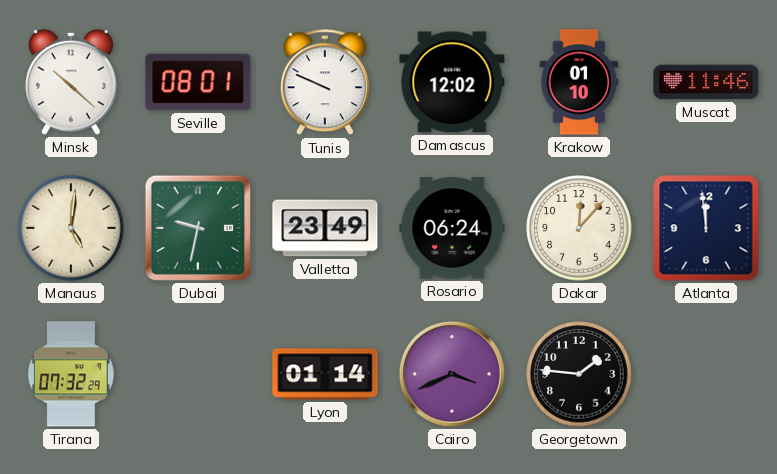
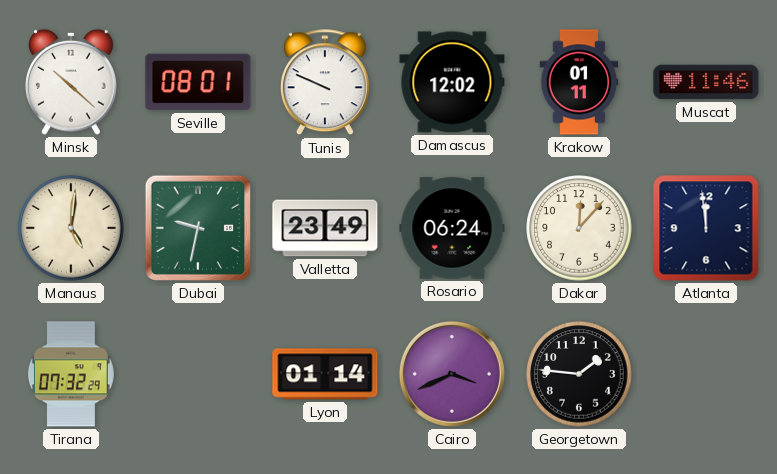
Krakow: 01:10 -> 01:11 (579, 82)
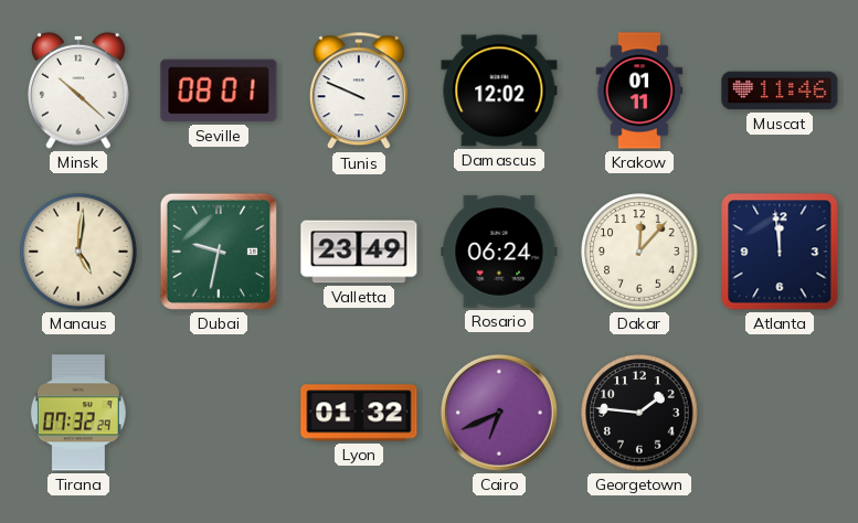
Lyon: 01:14 -> 01:32 (359, 413)
Cairo: 3:41 -> 6:41 (499, 413)
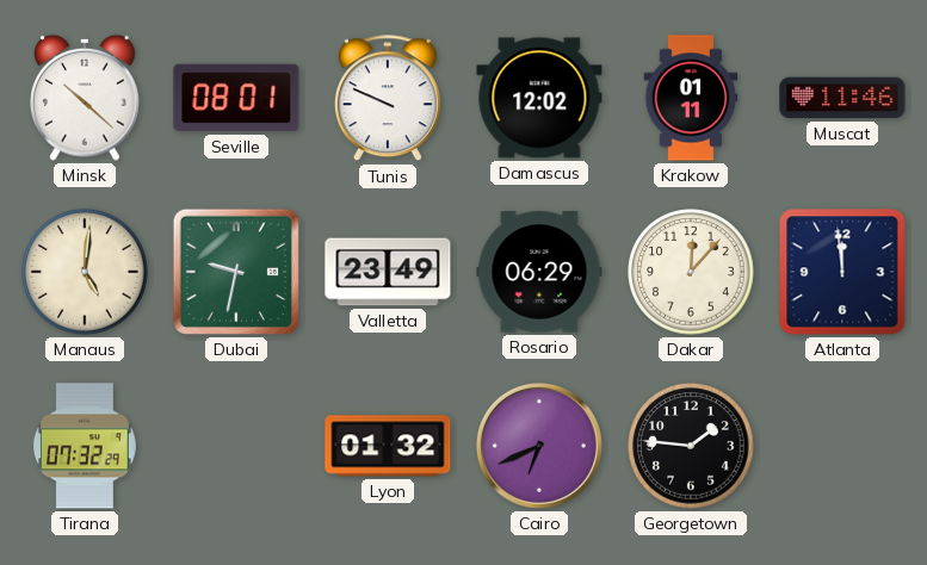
Rosario: 06:24 -> 06:29 (539, 272)
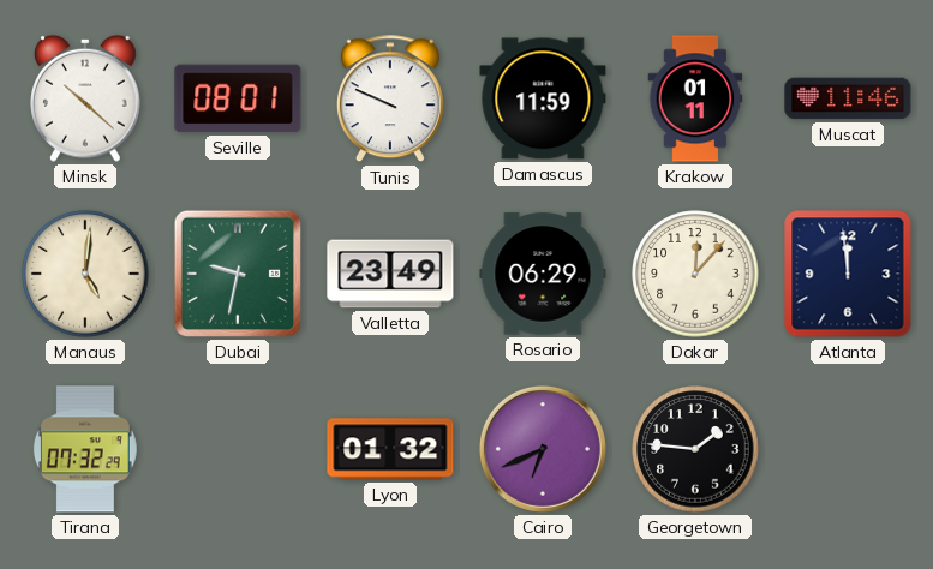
Damascus: 12:02 -> 11:59 (543, 98)
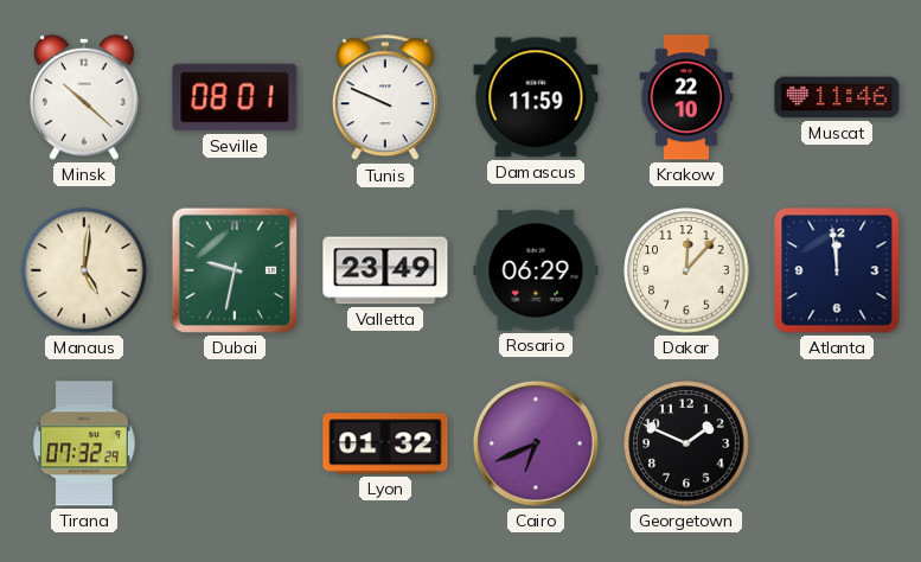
Krakow: 01:11 -> 22:10 (686, 97)
Georgetown: 1:46 -> 1:49 (686, 443)
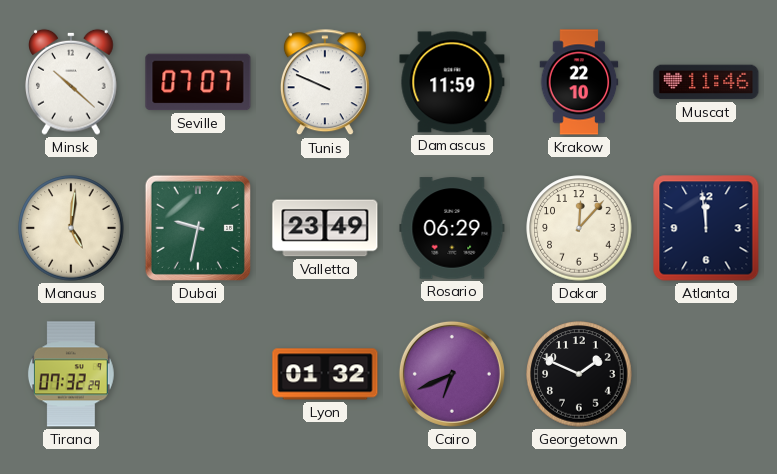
Seville: 08:01 -> 07:07 (198, 82)
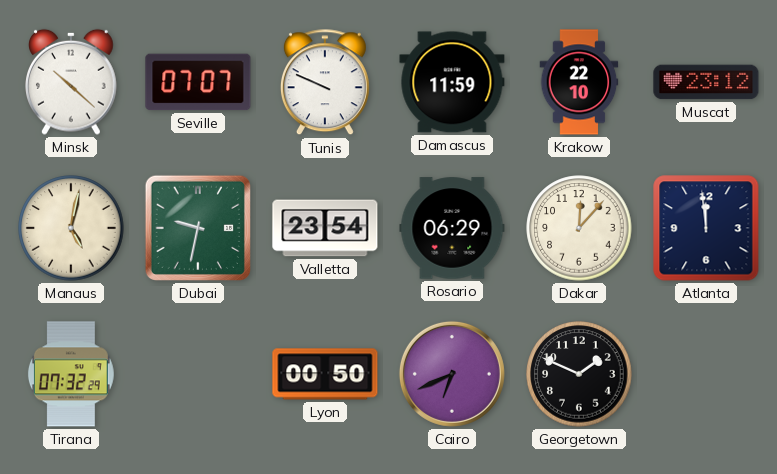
Muscat: 11:46 -> 23:12 (706, 82)
Manaus: 5:01 -> 5:02 (71, 228)
Valletta: 23:49 -> 23:54 (325, 228)
Lyon: 01:32 -> 00:50 (325, 374)
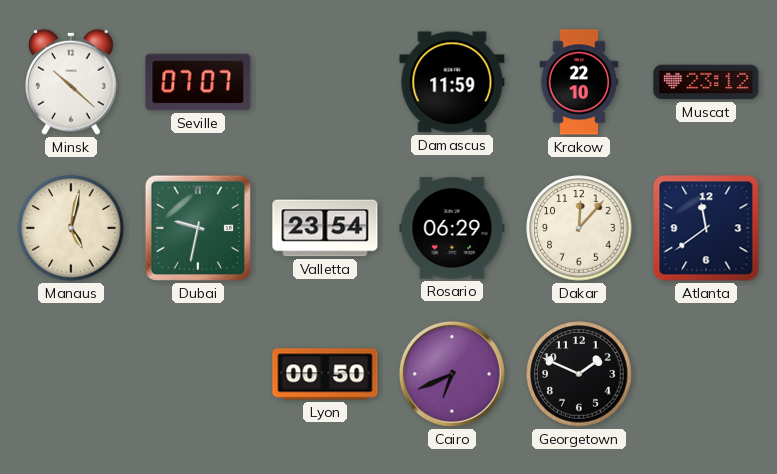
Tunis: 9:49 -> none (325, 83)
Atlanta: 11:59 -> 11:39 (706, 228)
Tirana: 07:32 -> none (71, 374)
